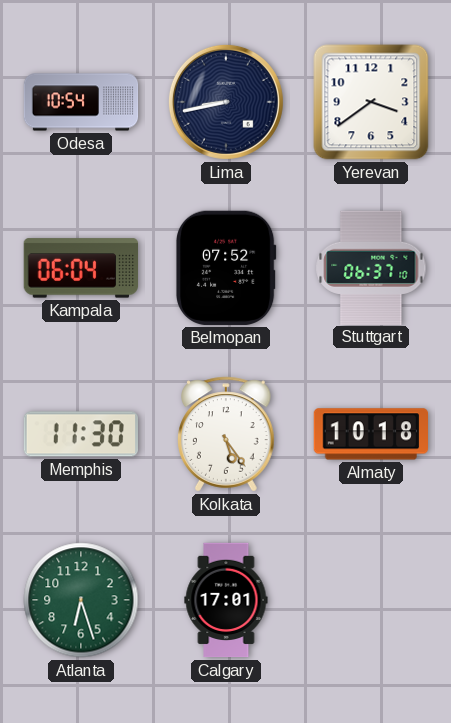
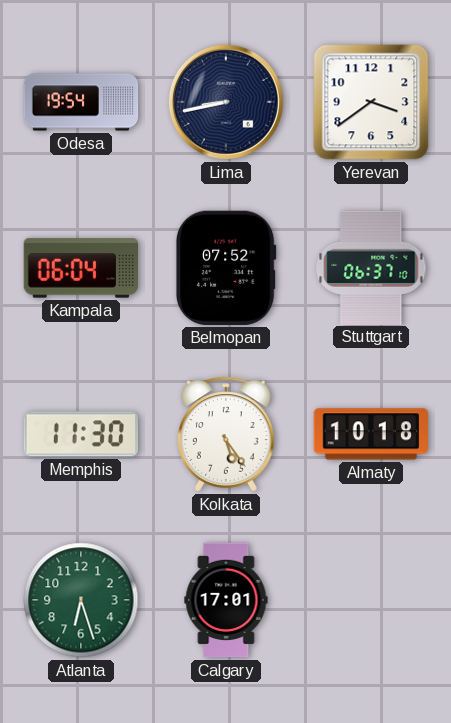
Odesa: 10:54 -> 19:54 (81, 102)
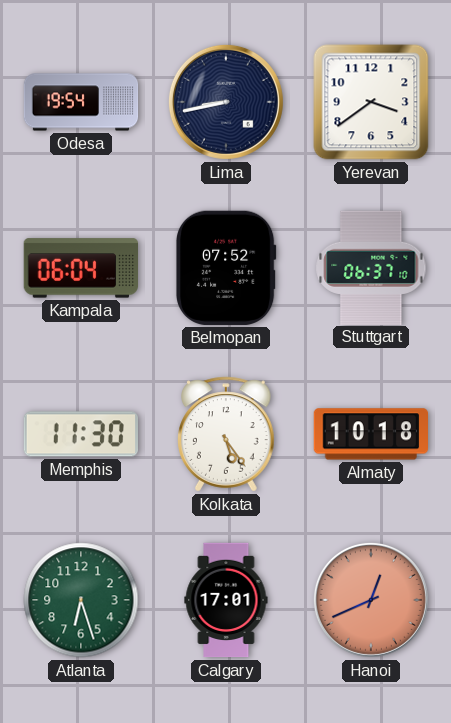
Hanoi: none -> 12:41 (371, 600)
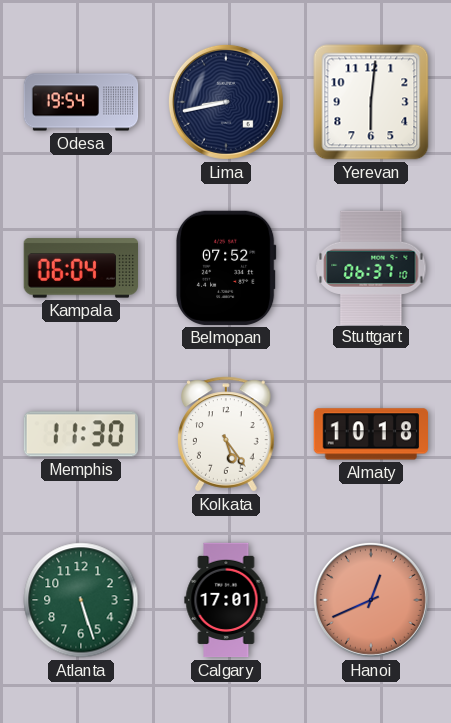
Yerevan: 3:39 -> 6:01 (371, 102)
Atlanta: 6:27 -> 5:27 (81, 600)
